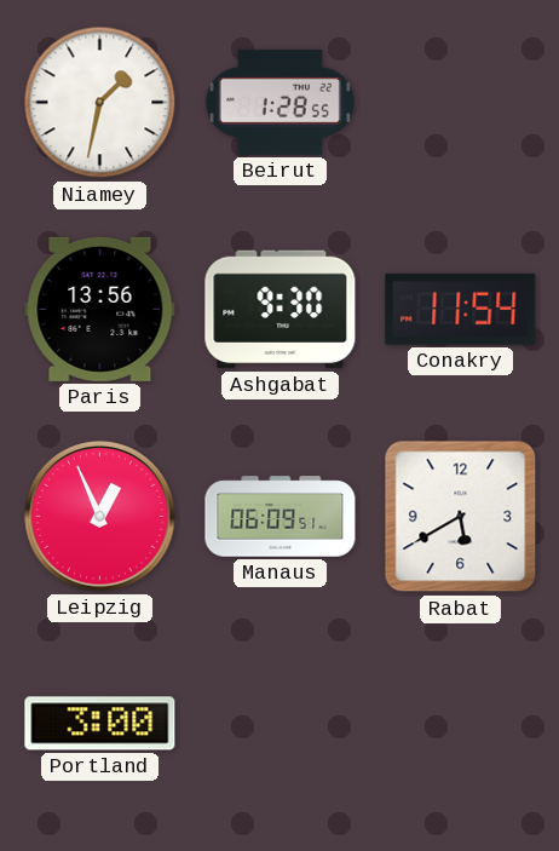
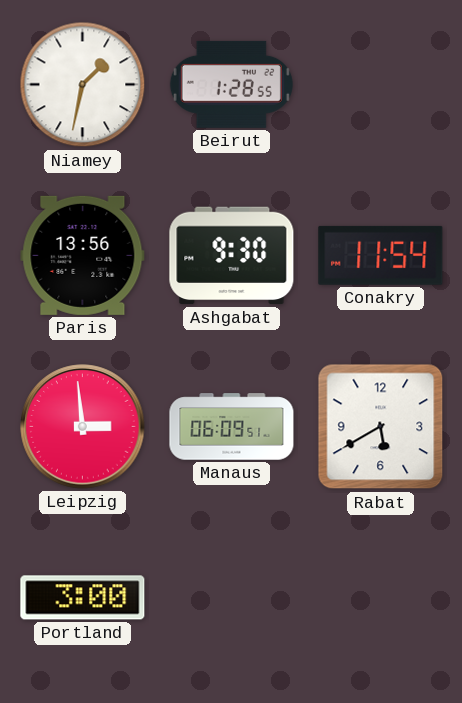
Leipzig: 12:56 -> 2:59 (83, 427)
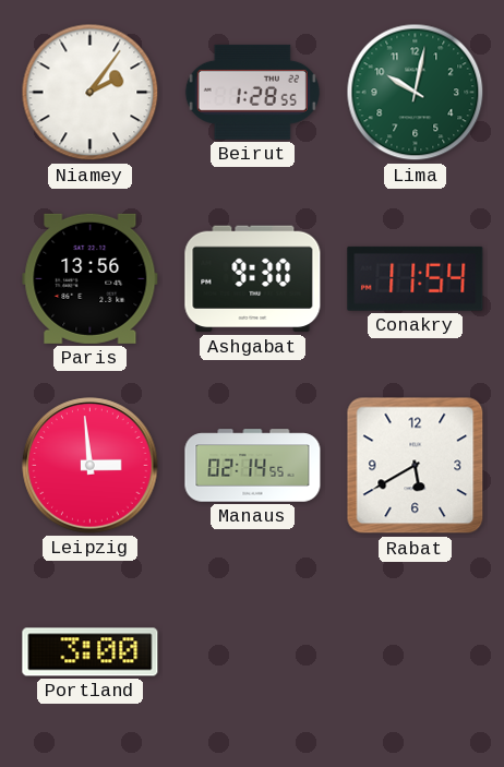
Niamey: 1:32 -> 2:06 (91, 93)
Lima: none -> 10:02 (416, 93)
Manaus: 06:09 -> 02:14 (253, 466)
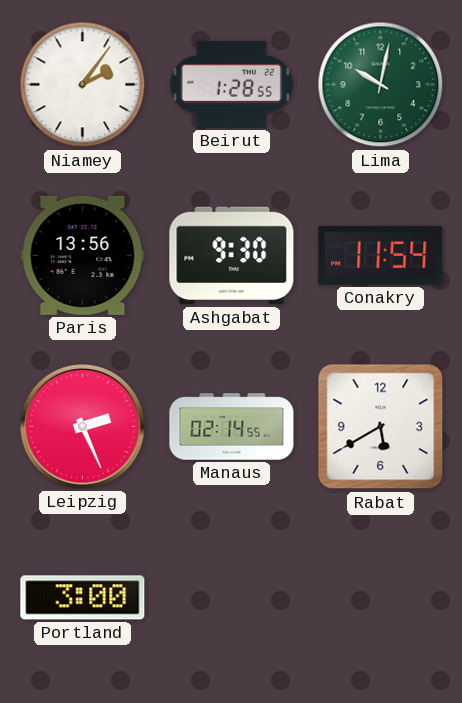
Leipzig: 2:59 -> 2:26 (83, 427)
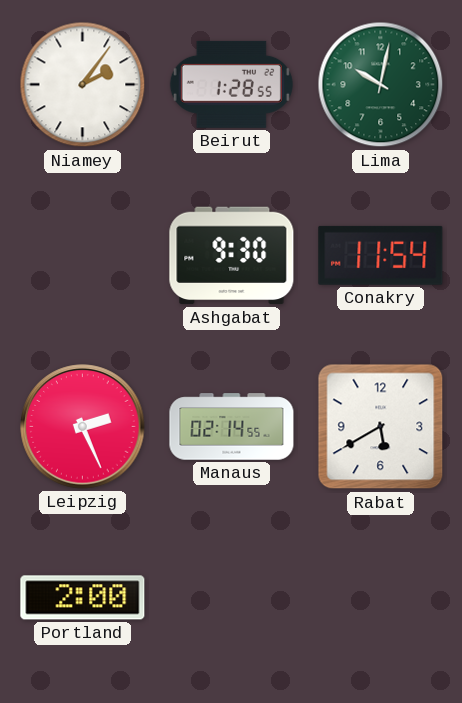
Paris: 13:56 -> none (83, 255)
Portland: 3:00 -> 2:00 (83, 598)
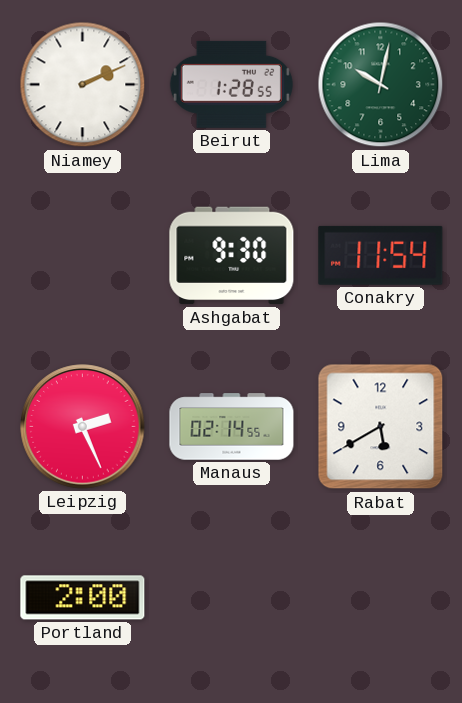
Niamey: 2:06 -> 2:11 (83, 85)
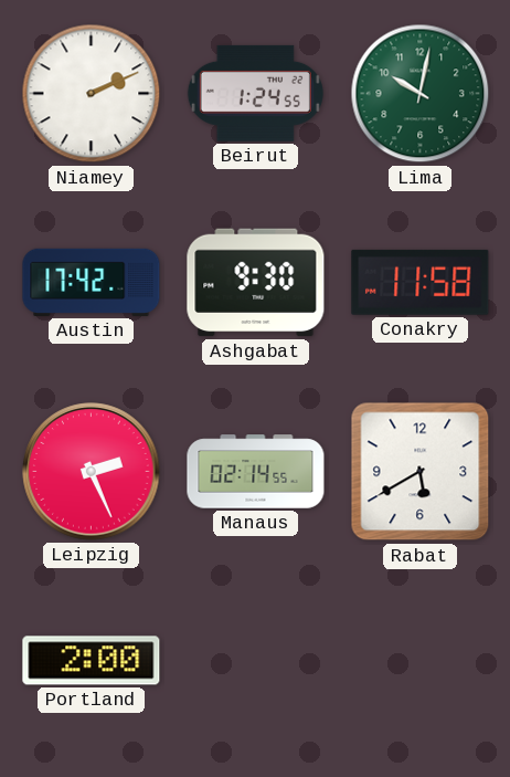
Beirut: 1:28 -> 1:24 (255, 93)
Austin: none -> 17:42 (92, 282)
Conakry: 11:54 -> 11:58 (421, 282)
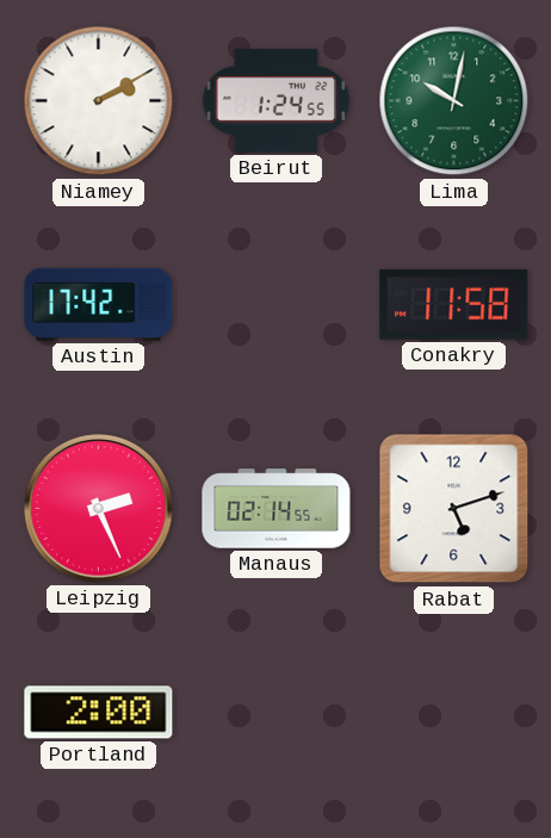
Niamey: 2:11 -> 2:10 (99, 101)
Ashgabat: 9:30 -> none (256, 283)
Rabat: 5:40 -> 5:12 (454, 509)
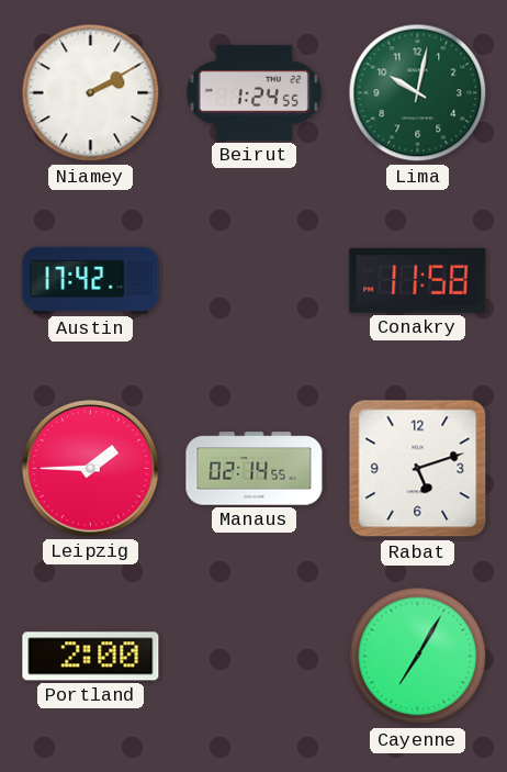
Leipzig: 2:26 -> 1:45 (91, 469)
Cayenne: none -> 7:05 (418, 657)
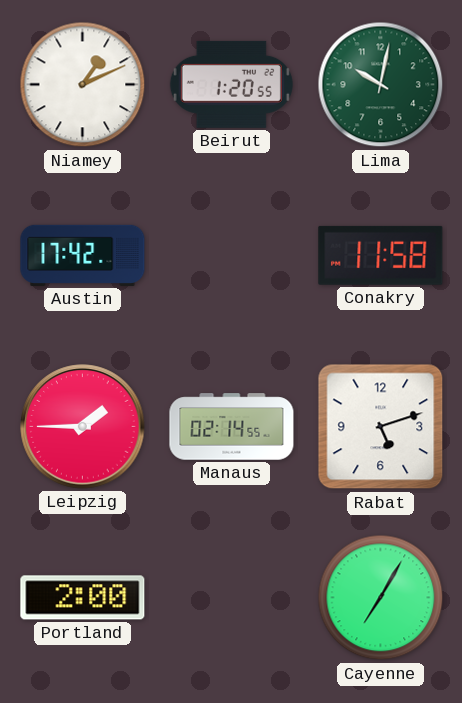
Niamey: 2:10 -> 1:11 (83, 85)
Beirut: 1:24 -> 1:20 (231, 84)
